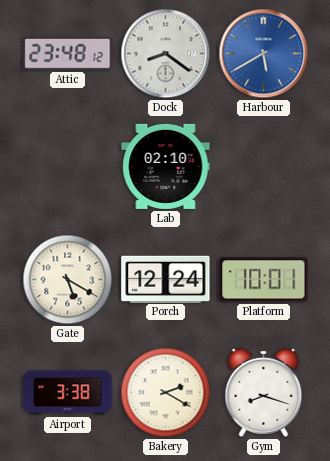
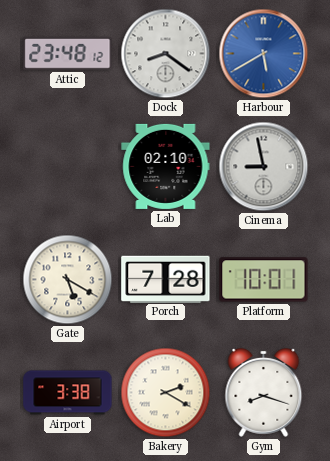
Cinema: none -> 8:58 (264, 167)
Porch: 12:24 -> 7:28 (166, 279)
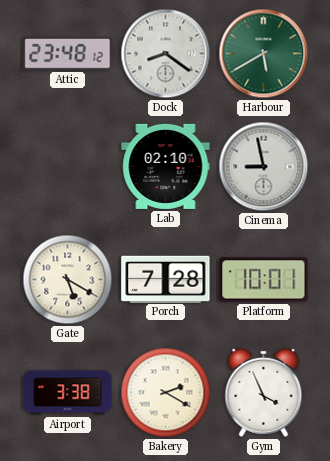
Harbour dial: blue -> green (264, 54)
Gym: 8:18 -> 3:56 (264, 392)
